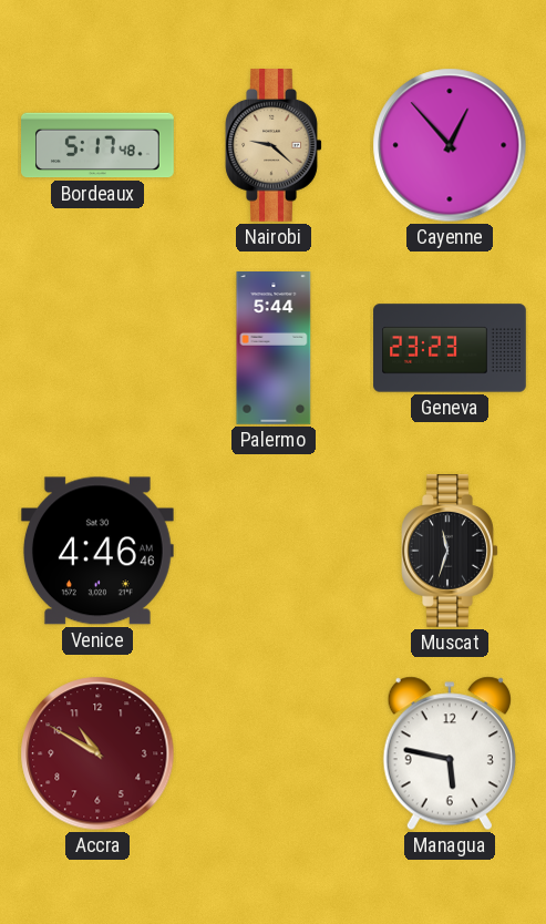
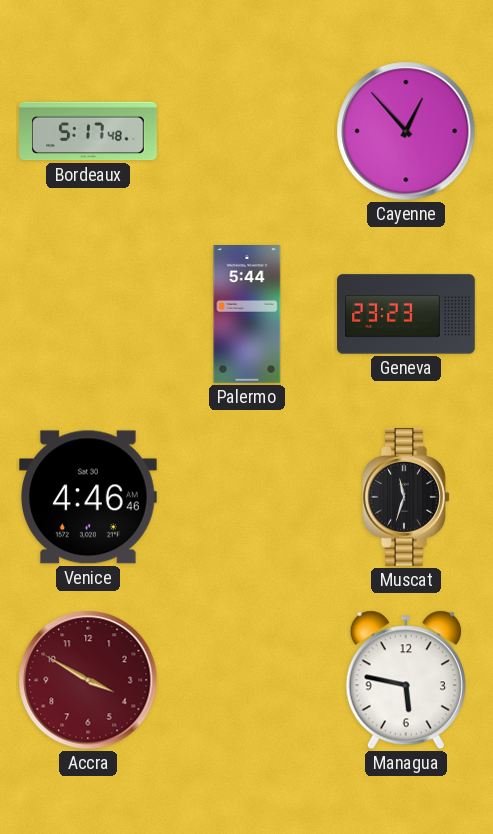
Nairobi: 9:22 -> none (274, 146)
Accra: 10:50 -> 3:50 (88, 680)
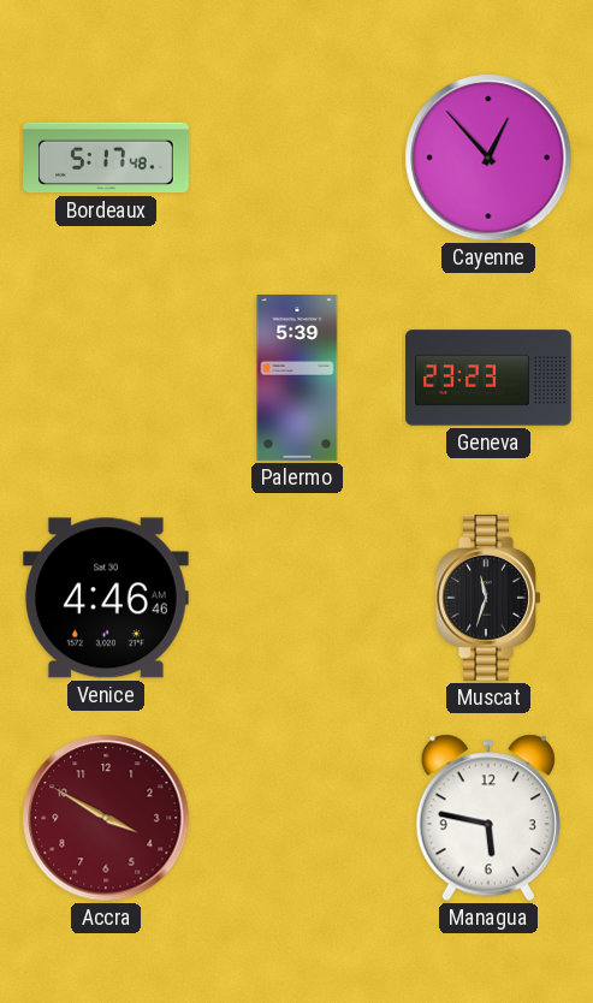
Palermo: 5:44 -> 5:39 (297, 379)
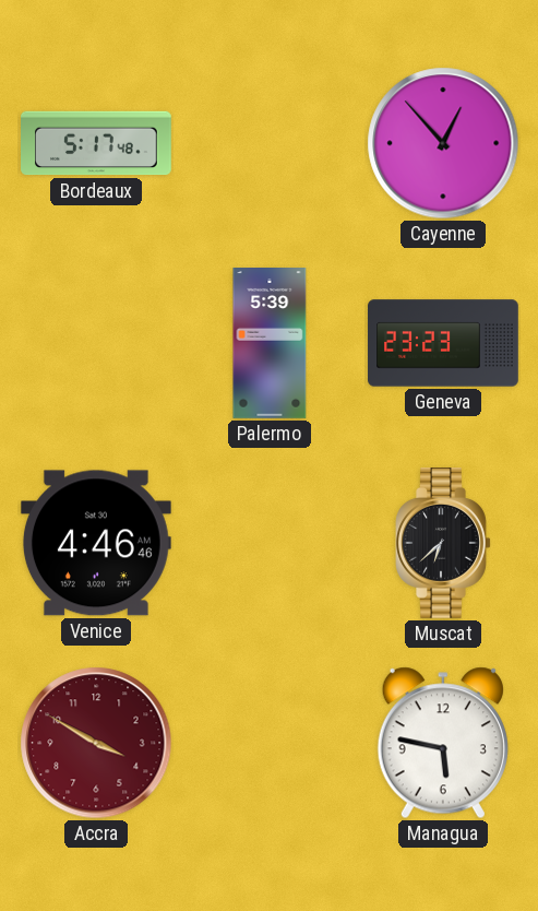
Muscat: 11:33 -> 6:38 (443, 544)
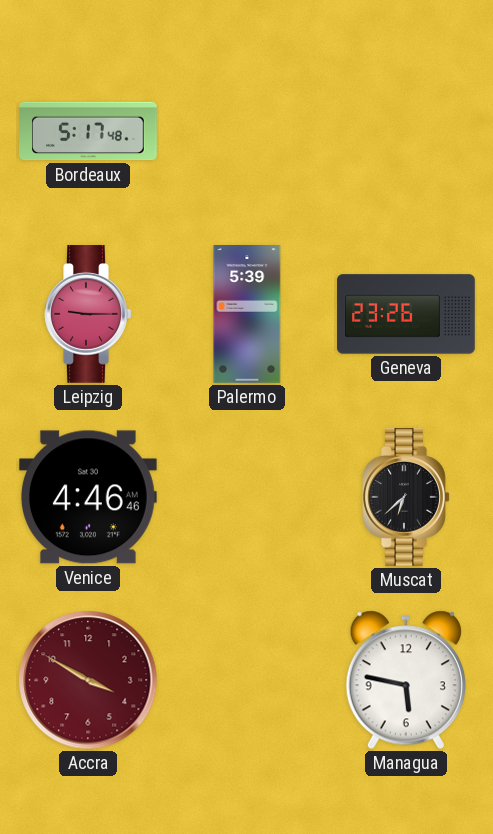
Cayenne: 12:53 -> none (443, 143)
Leipzig: none -> 9:15 (88, 315)
Geneva: 23:23 -> 23:26 (406, 314)
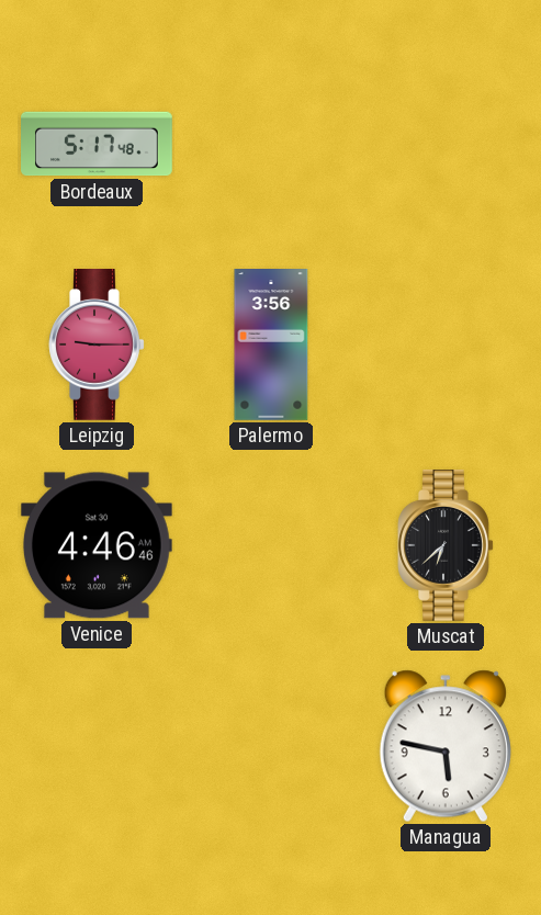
Palermo: 5:39 -> 3:56 (271, 346)
Geneva: 23:26 -> none (406, 314)
Accra: 3:50 -> none (88, 680)
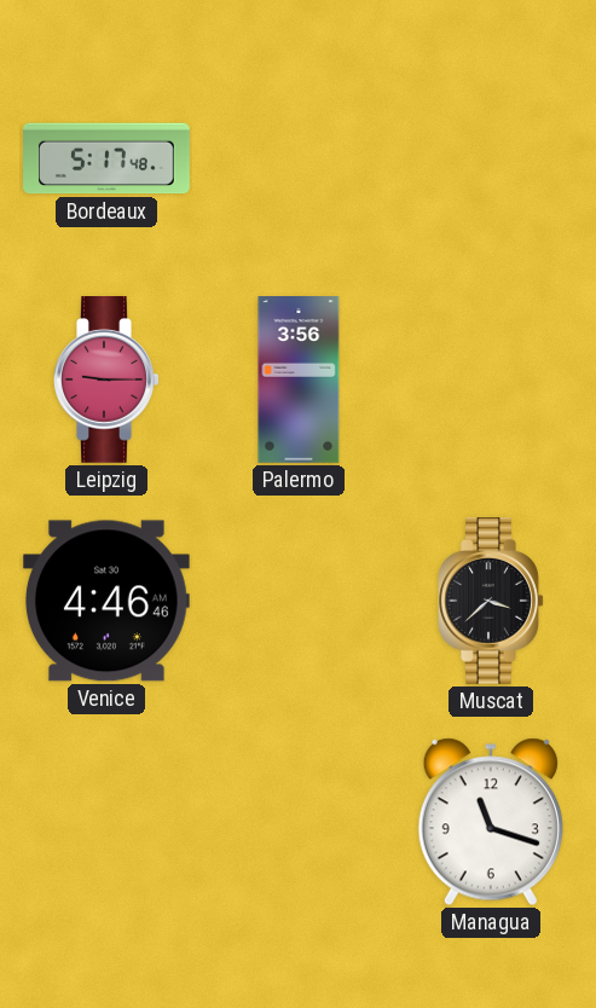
Muscat: 6:38 -> 3:38 (491, 602)
Managua: 5:47 -> 11:18 (491, 822)
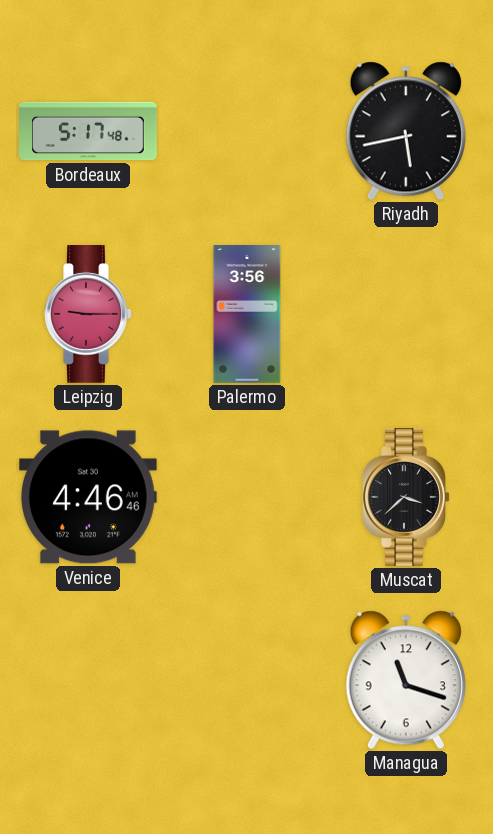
Riyadh: none -> 5:43 (406, 131)
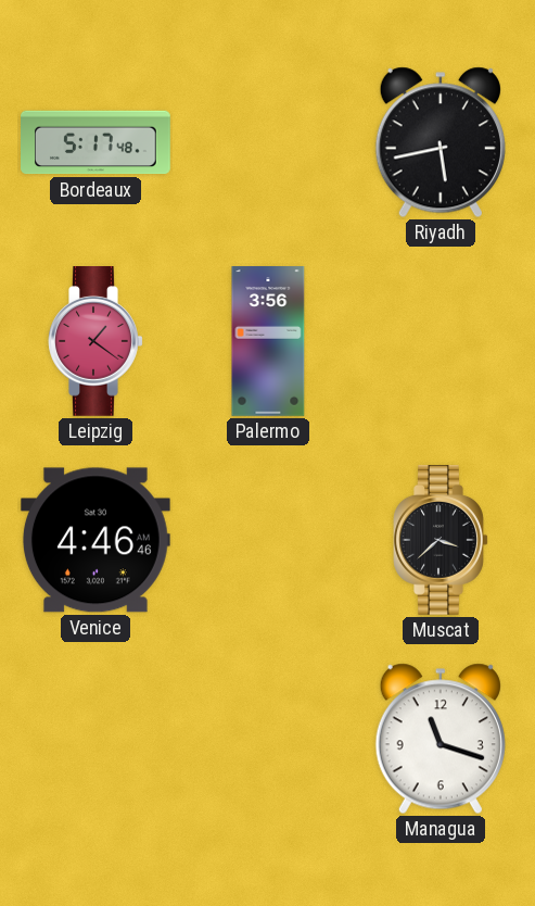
Leipzig: 9:15 -> 1:21 (95, 342)
